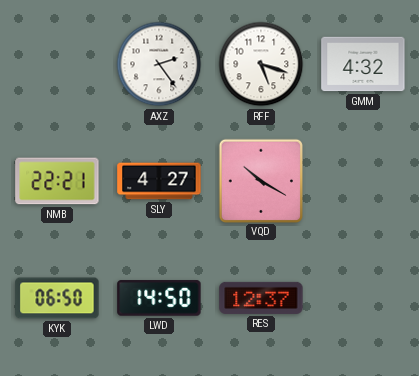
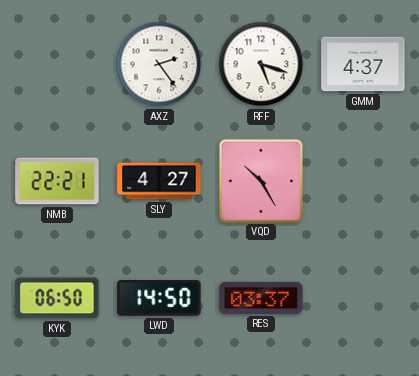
GMM: 4:32 -> 4:37 (363, 64)
VQD: 10:20 -> 10:25 (260, 180)
RES: 12:37 -> 03:37 (261, 298)
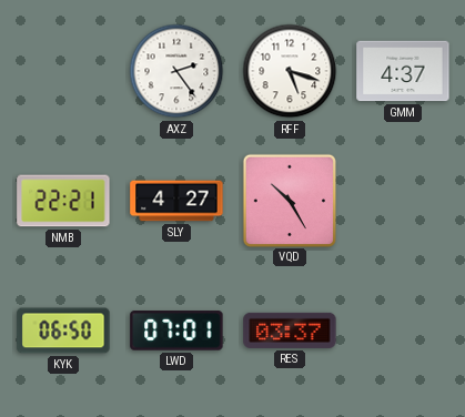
LWD: 14:50 -> 07:01 (176, 330)
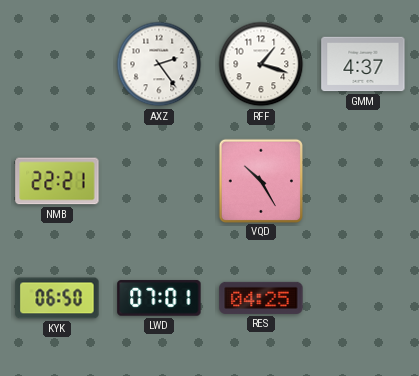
RFF: 5:18 -> 1:18 (261, 64)
SLY: 4:27 -> none (176, 201)
RES: 03:37 -> 04:25 (261, 298)
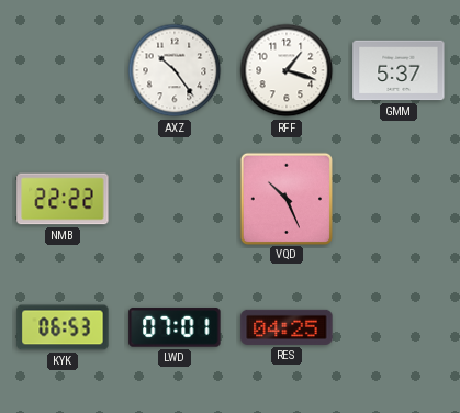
AXZ: 2:24 -> 10:24 (175, 70)
GMM: 4:37 -> 5:37 (399, 70)
NMB: 22:21 -> 22:22 (63, 199)
VQD: 10:25 -> 10:26 (285, 198)
KYK: 06:50 -> 06:53 (63, 327)
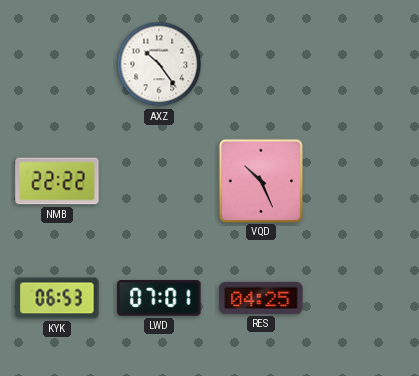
RFF: 1:18 -> none (287, 70)
GMM: 5:37 -> none (399, 70)
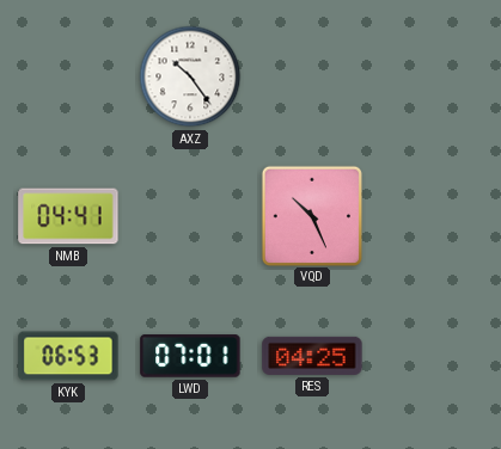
NMB: 22:22 -> 04:41 (68, 216)
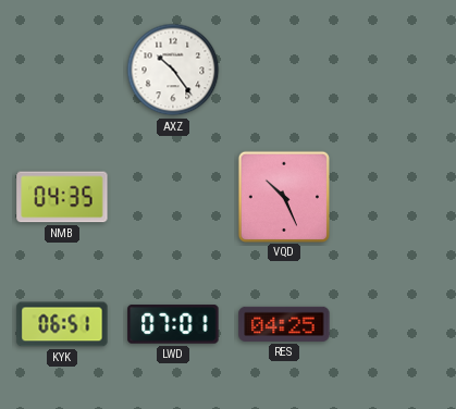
NMB: 04:41 -> 04:35 (62, 197)
KYK: 06:53 -> 06:51 (62, 324)
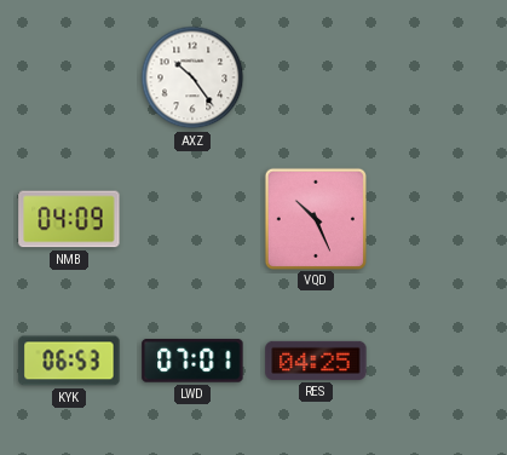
NMB: 04:35 -> 04:09 (69, 219)
KYK: 06:51 -> 06:53 (69, 361)
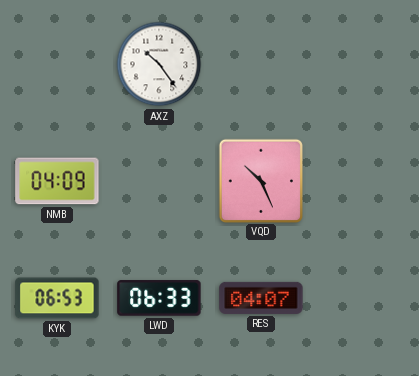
LWD: 07:01 -> 06:33 (159, 298)
RES: 04:25 -> 04:07 (261, 298)
